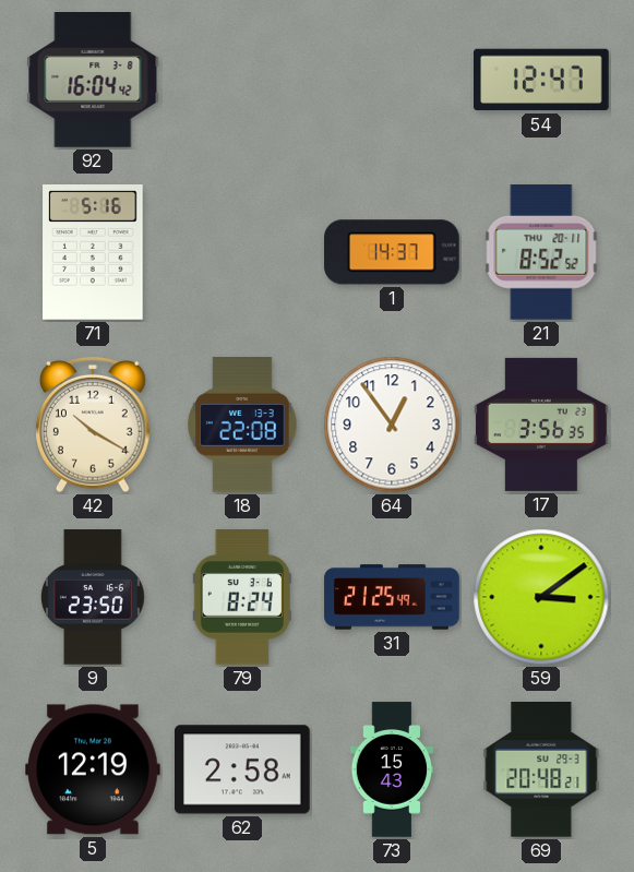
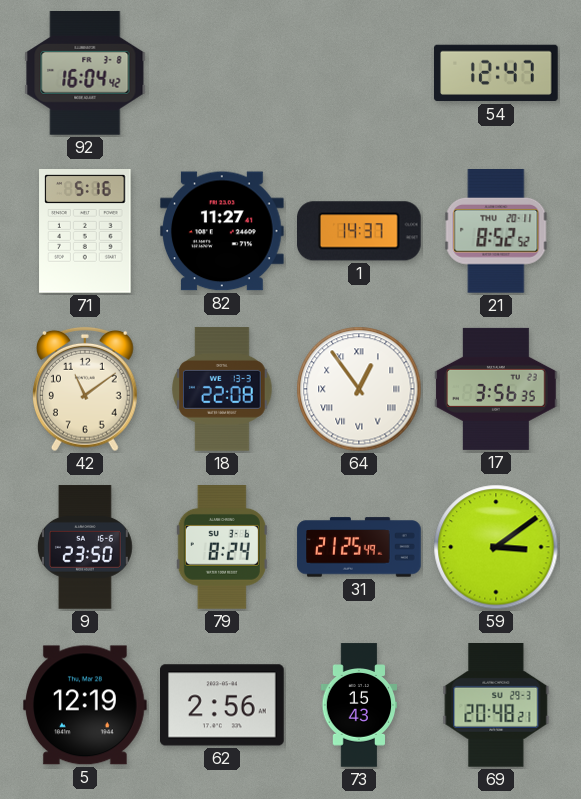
82: none -> 11:27 (223, 231)
42: 10:20 -> 11:09 (86, 389)
64 numerals: Arabic -> Roman (359, 389)
62: 2:58 -> 2:56 (222, 705)
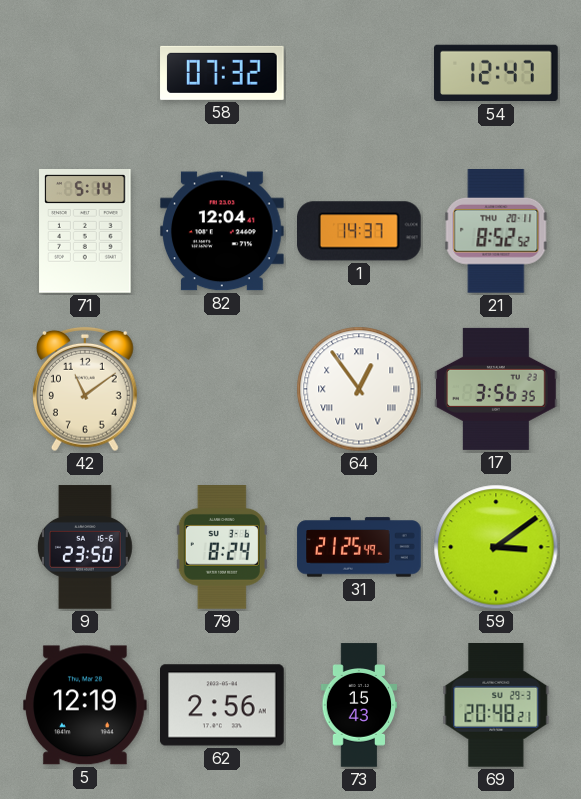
92: 16:04 -> none (85, 73)
58: none -> 07:32 (222, 73)
71: 5:16 -> 5:14 (85, 232)
82: 11:27 -> 12:04 (223, 231)
18: 22:08 -> none (222, 389)
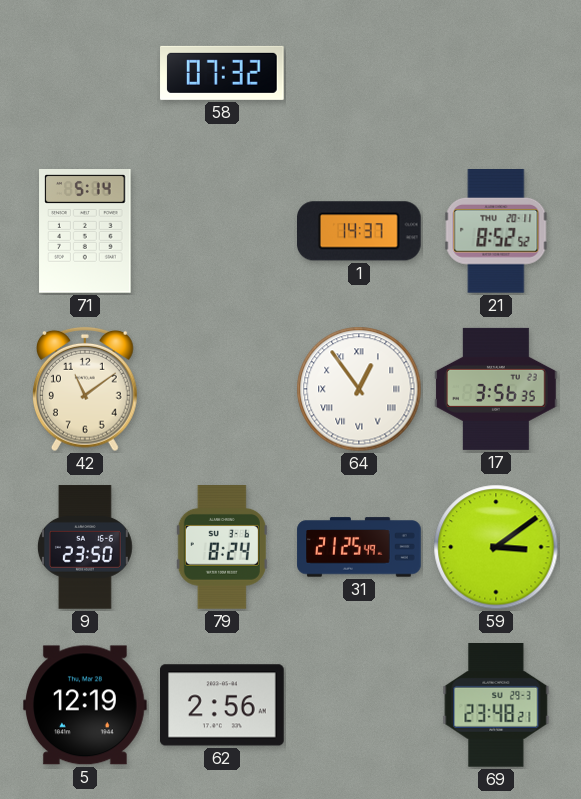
54: 12:47 -> none (497, 73)
82: 12:04 -> none (223, 231)
73: 15:43 -> none (359, 705)
69: 20:48 -> 23:48 (496, 706)
